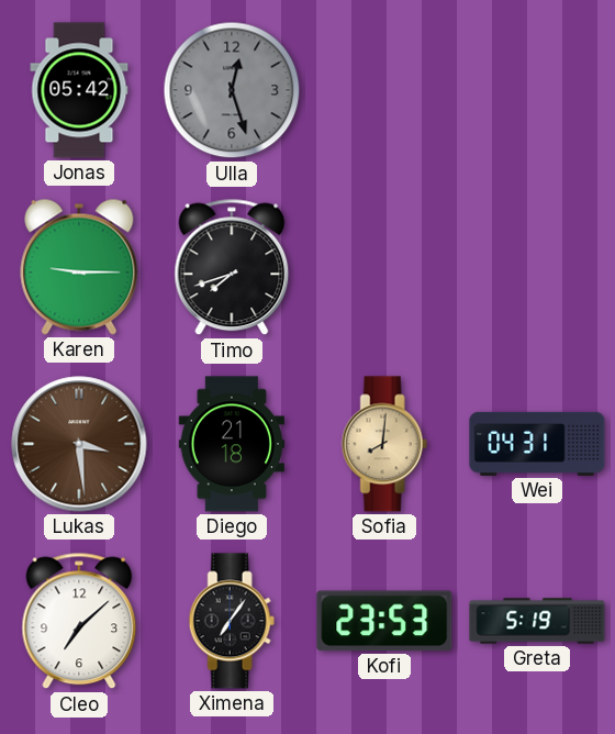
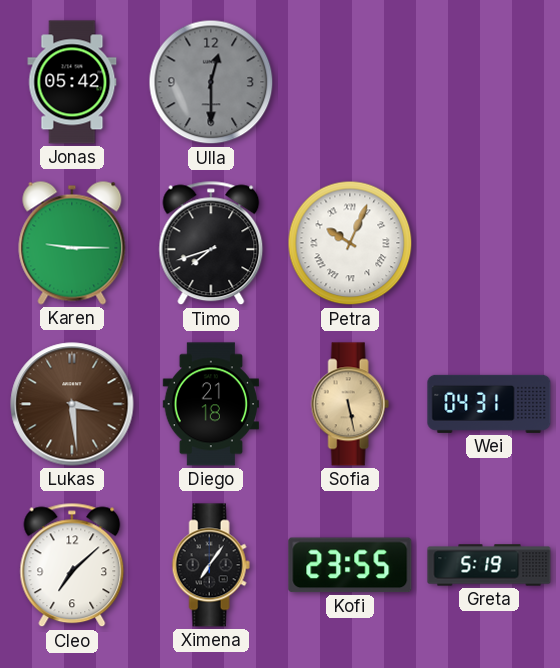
Ulla: 12:27 -> 12:30 (211, 82)
Petra: none -> 10:04 (350, 243)
Sofia: 8:01 -> 5:28 (350, 404)
Kofi: 23:53 -> 23:55 (350, 565)
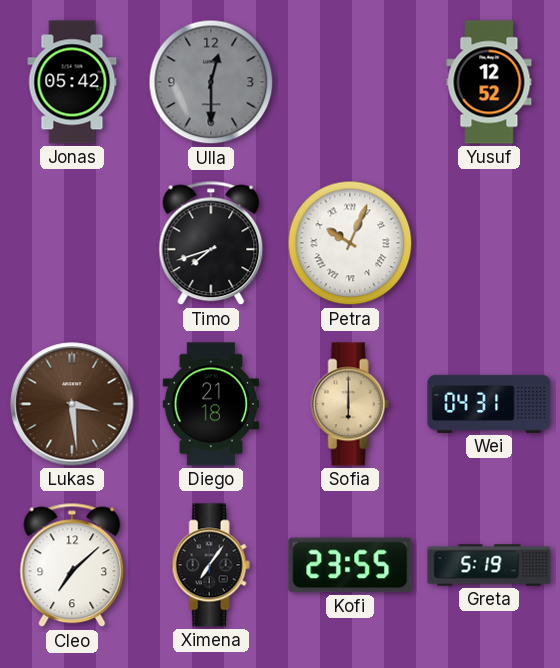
Yusuf: none -> 12:52 (489, 82)
Karen: 9:15 -> none (72, 243)
Sofia: 5:28 -> 6:00 (350, 404)
